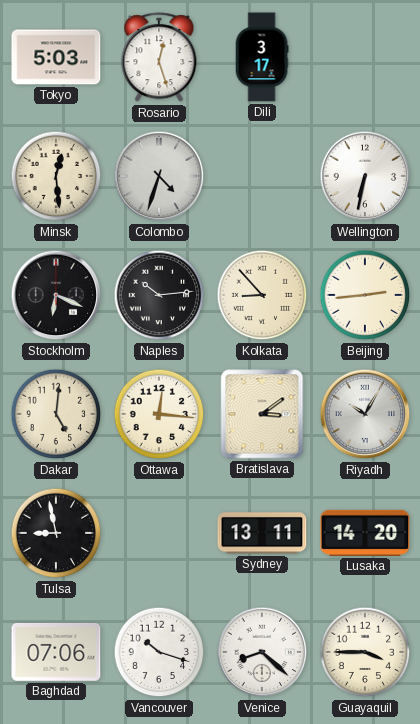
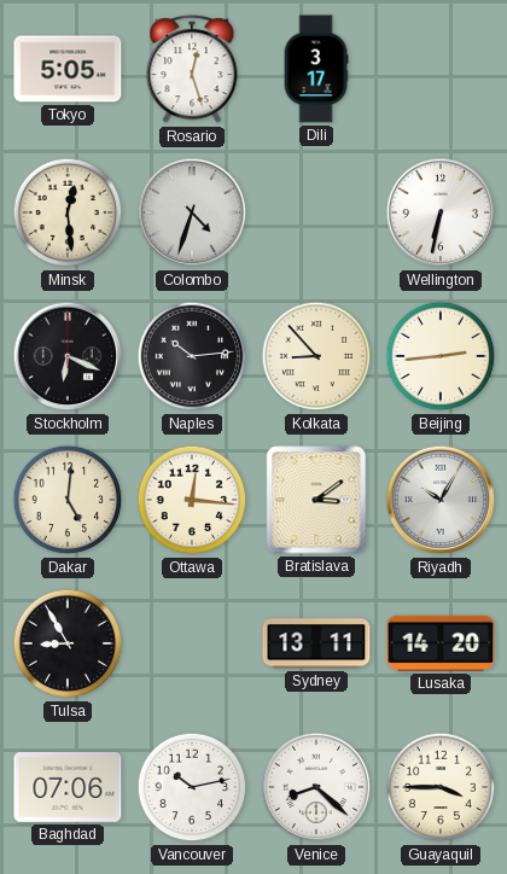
Tokyo: 5:03 -> 5:05 (68, 69)
Tulsa: 8:58 -> 8:55 (68, 643)
Vancouver: 10:18 -> 10:13 (192, 787)
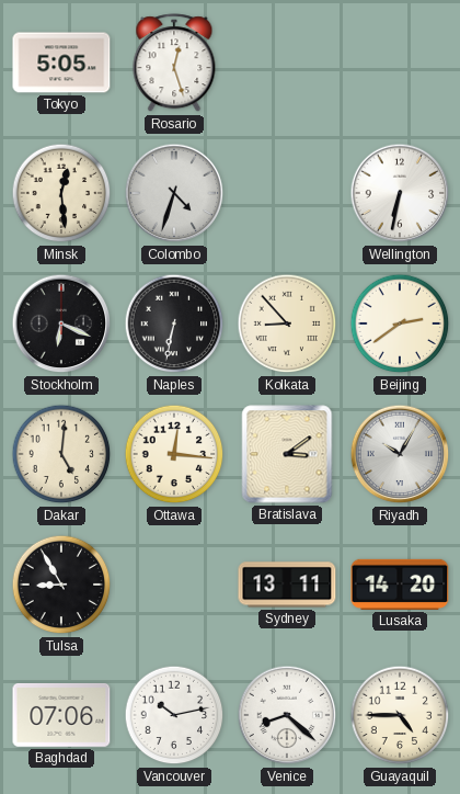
Dili: 3:17 -> none (316, 69)
Naples: 10:14 -> 6:32 (174, 324)
Beijing: 2:44 -> 2:39 (400, 324)
Guayaquil: 3:45 -> 4:45 (400, 715)
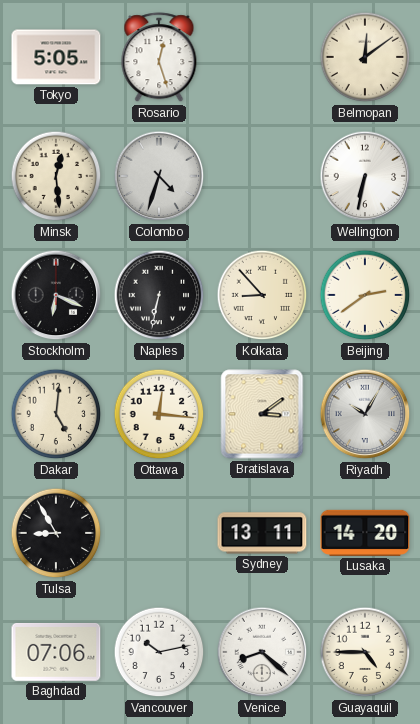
Belmopan: none -> 12:09 (365, 57)
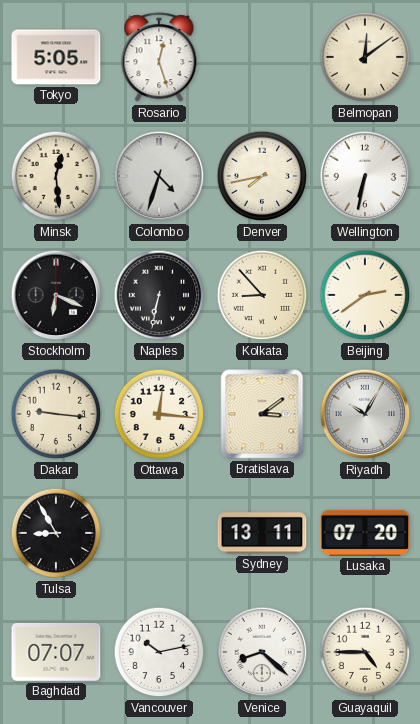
Denver: none -> 7:43 (262, 176)
Dakar: 5:01 -> 9:16 (56, 414)
Lusaka: 14:20 -> 07:20 (365, 533)
Baghdad: 07:06 -> 07:07 (56, 652)
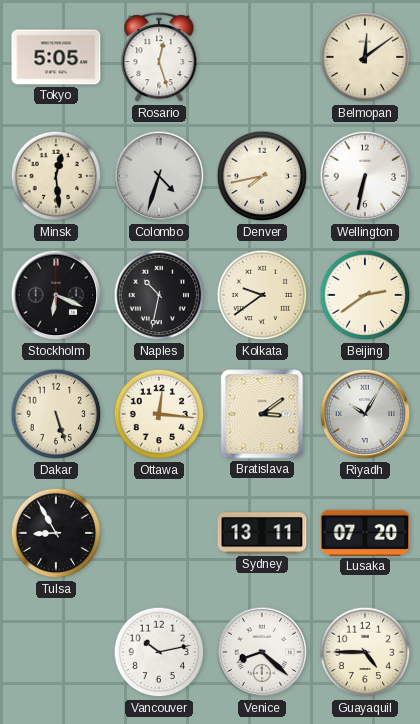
Naples: 6:32 -> 10:32 (159, 295)
Kolkata: 8:53 -> 9:39 (262, 295)
Dakar: 9:16 -> 5:27 (56, 414)
Baghdad: 07:07 -> none (56, 652)
